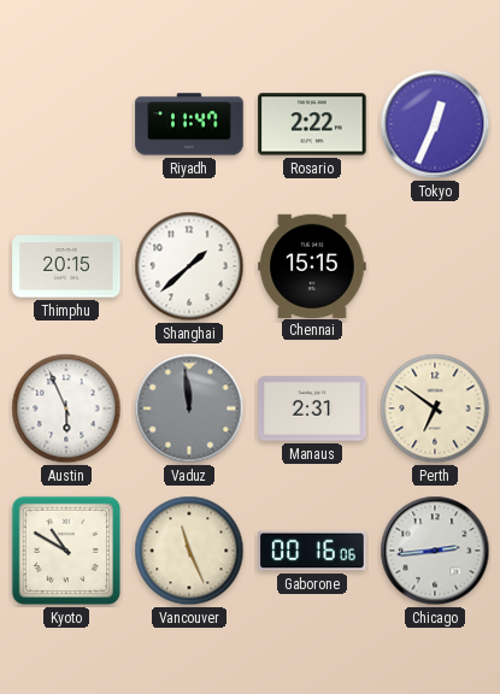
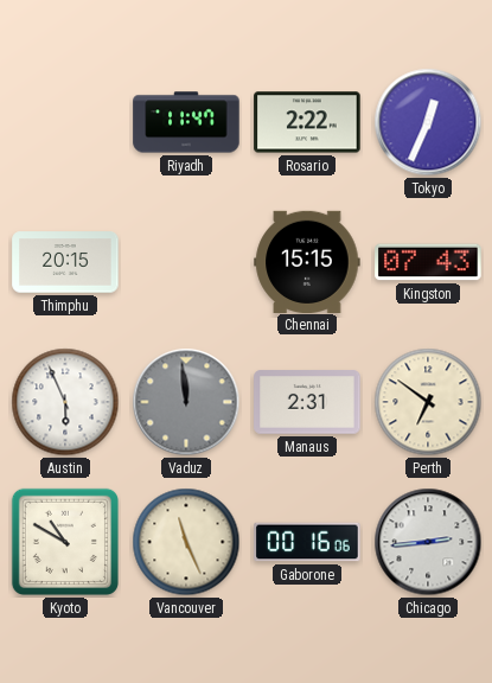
Shanghai: 1:38 -> none (189, 266)
Kingston: none -> 07:43 (428, 262)
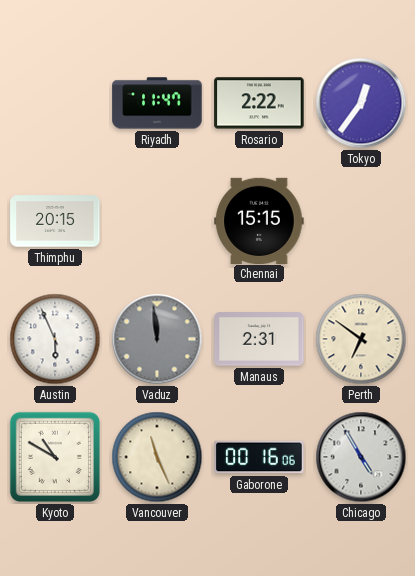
Tokyo: 12:34 -> 12:36 (361, 103)
Kingston: 07:43 -> none (428, 262)
Chicago: 2:44 -> 4:55 (361, 457)
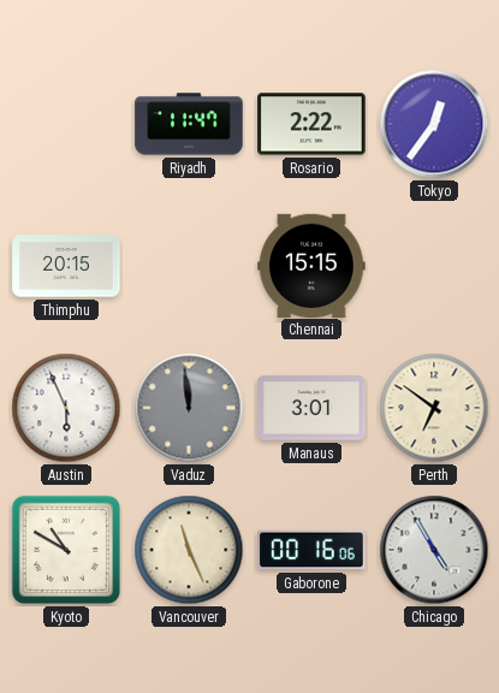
Manaus: 2:31 -> 3:01 (311, 408)
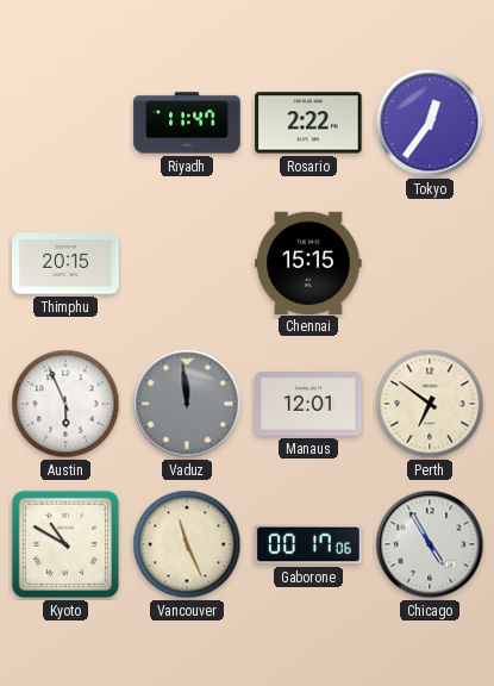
Manaus: 3:01 -> 12:01 (308, 404)
Gaborone: 00:16 -> 00:17 (308, 544)
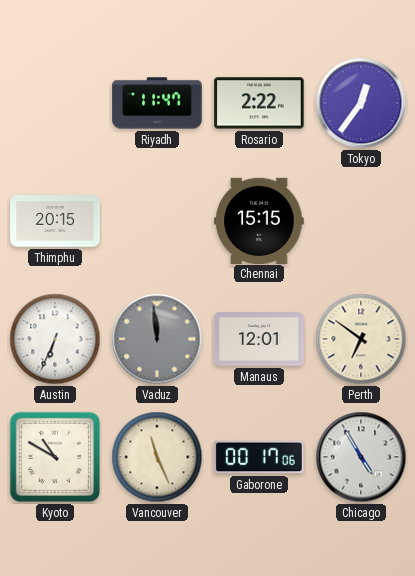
Austin: 5:56 -> 6:34 (55, 339)
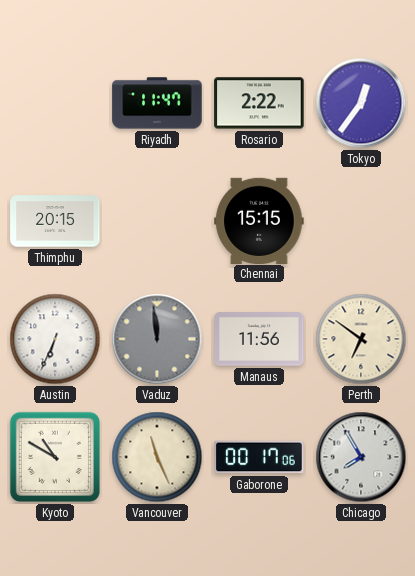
Manaus: 12:01 -> 11:56 (259, 339)
Chicago: 4:55 -> 7:55 (361, 457)
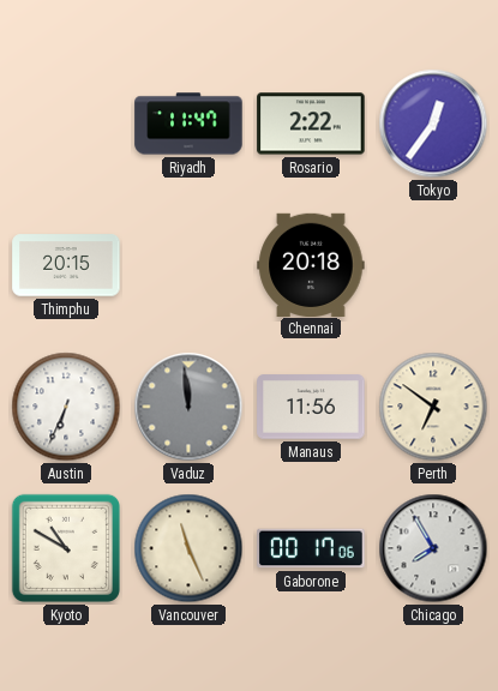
Chennai: 15:15 -> 20:18 (311, 264)
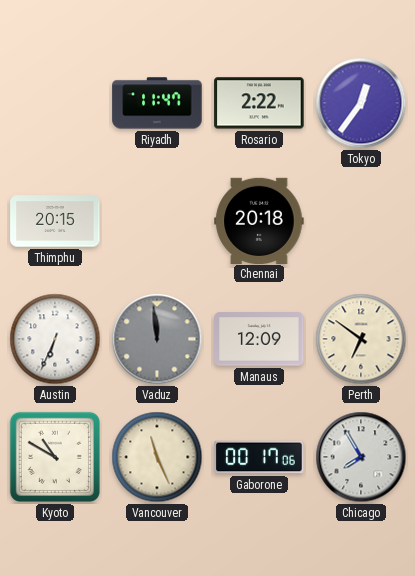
Manaus: 11:56 -> 12:09 (259, 339)
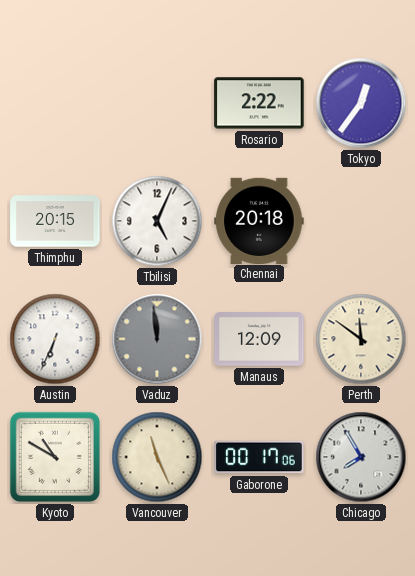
Riyadh: 11:47 -> none (157, 103)
Tbilisi: none -> 5:04 (157, 221)
Perth: 6:51 -> 11:51 (361, 339)
